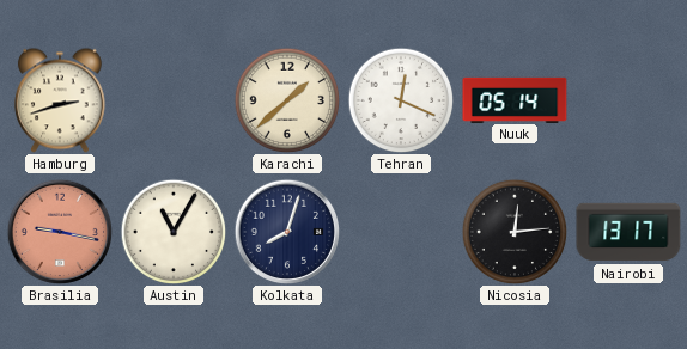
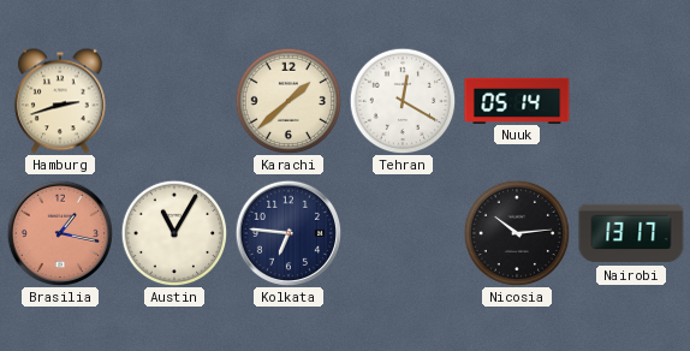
Tehran: 12:19 -> 12:20 (403, 101)
Brasilia: 9:17 -> 1:17 (59, 232)
Kolkata: 8:03 -> 6:46 (287, 232)
Nicosia: 12:14 -> 10:14 (517, 233)
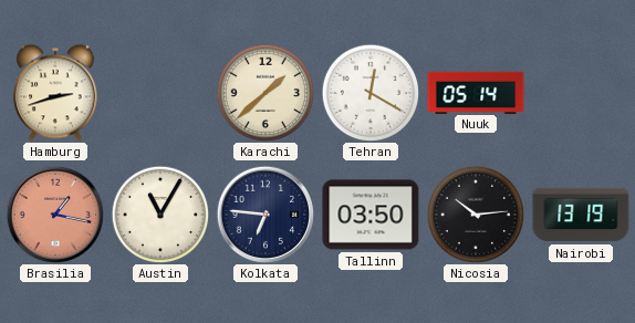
Tallinn: none -> 03:50 (371, 215)
Nairobi: 13:17 -> 13:19 (581, 215)
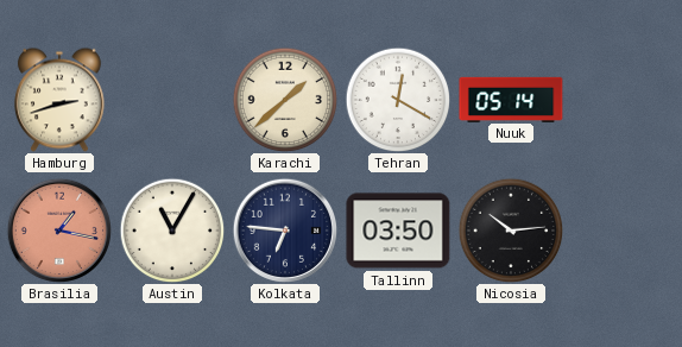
Nairobi: 13:19 -> none (581, 215)
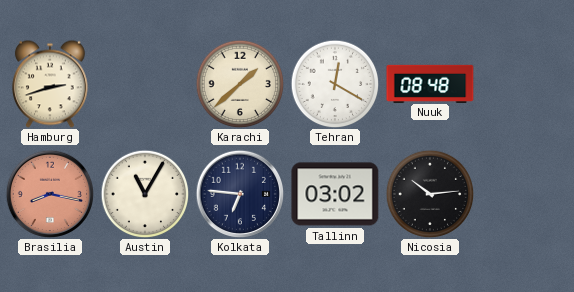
Nuuk: 05:14 -> 08:48 (430, 83)
Brasilia: 1:17 -> 8:17 (49, 193)
Tallinn: 03:50 -> 03:02 (335, 194)
